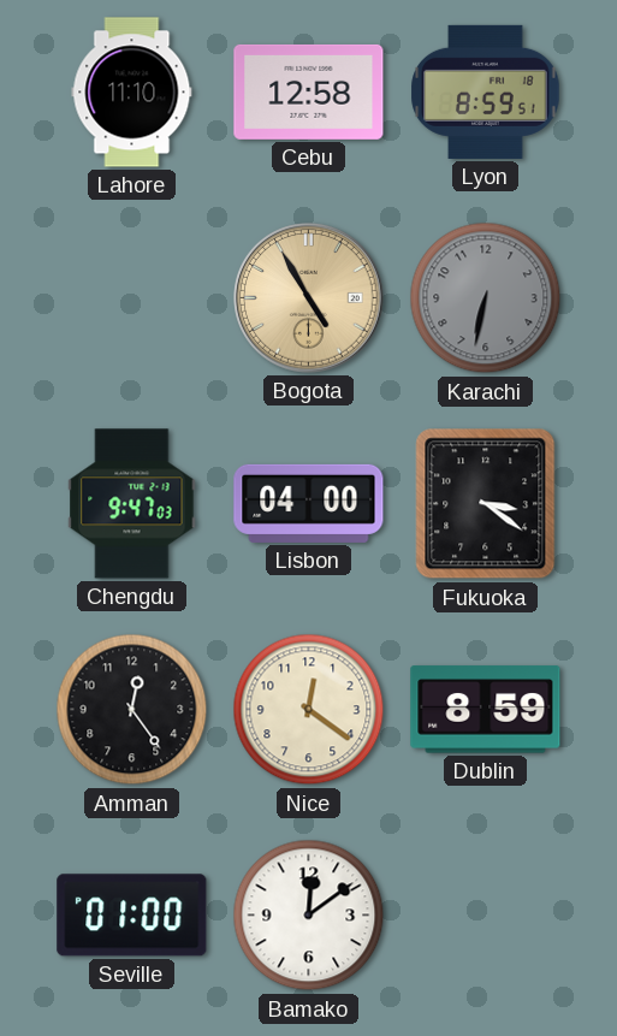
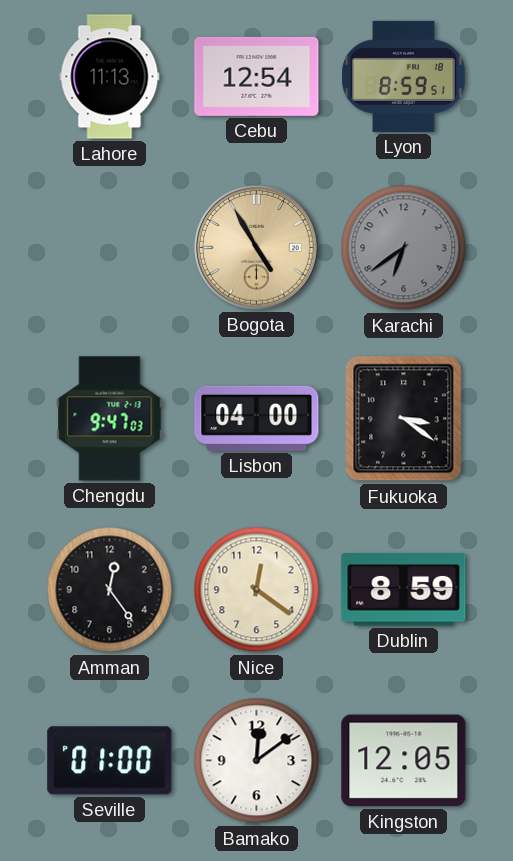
Lahore: 11:10 -> 11:13 (110, 77)
Cebu: 12:58 -> 12:54 (257, 76)
Karachi: 6:32 -> 6:39 (404, 248)
Kingston: none -> 12:05 (404, 761)
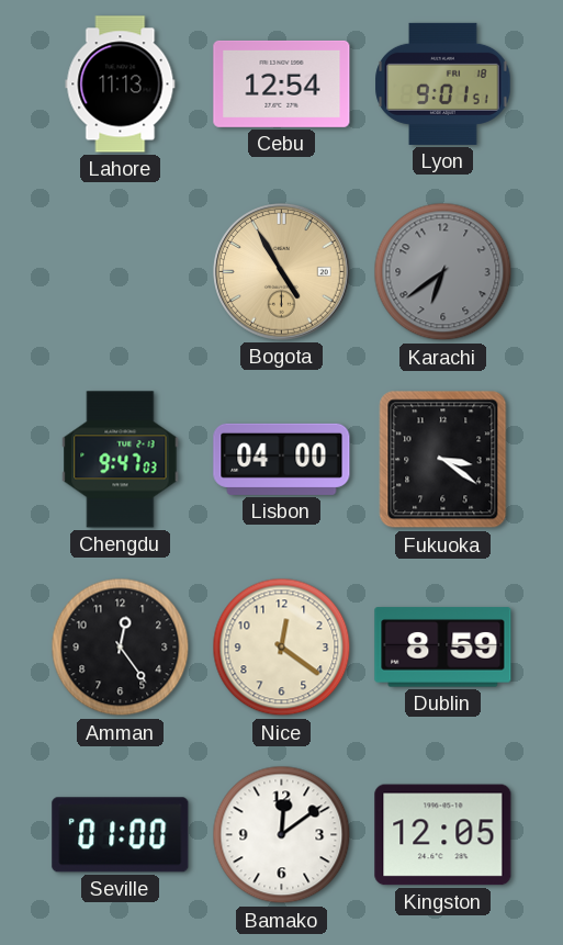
Lyon: 8:59 -> 9:01 (443, 83)
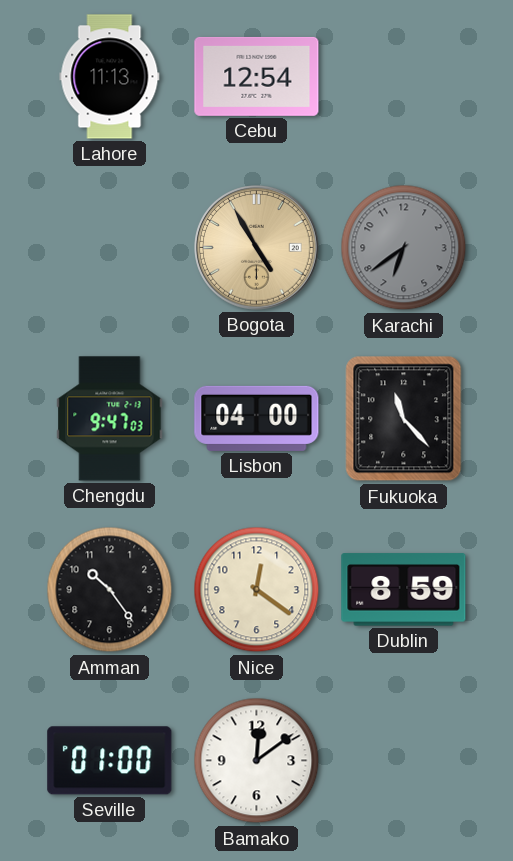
Lyon: 9:01 -> none (443, 83)
Fukuoka: 3:21 -> 11:23 (404, 419)
Amman: 12:24 -> 10:24 (110, 590)
Kingston: 12:05 -> none (443, 835)
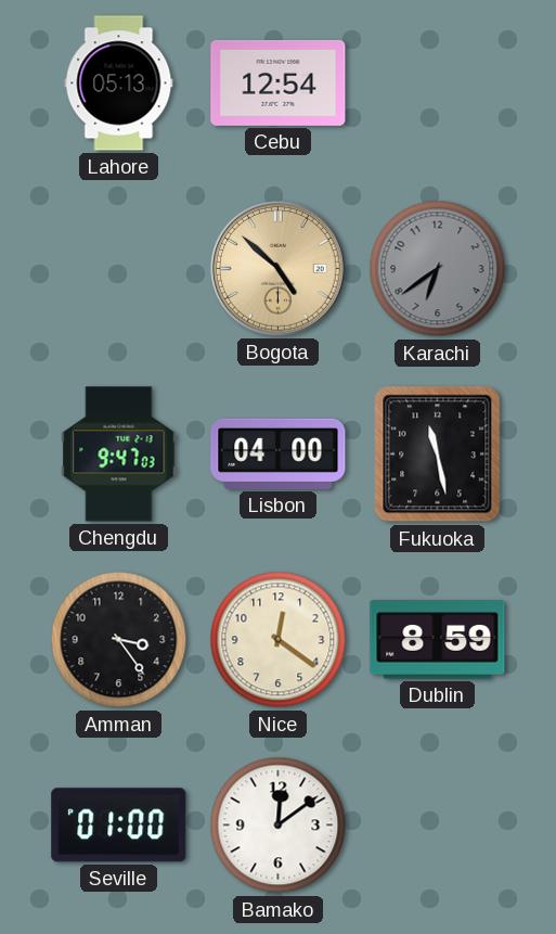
Lahore: 11:13 -> 05:13 (119, 84)
Bogota: 4:55 -> 4:52 (279, 269)
Fukuoka: 11:23 -> 11:28 (438, 455)
Amman: 10:24 -> 3:24 (119, 640)
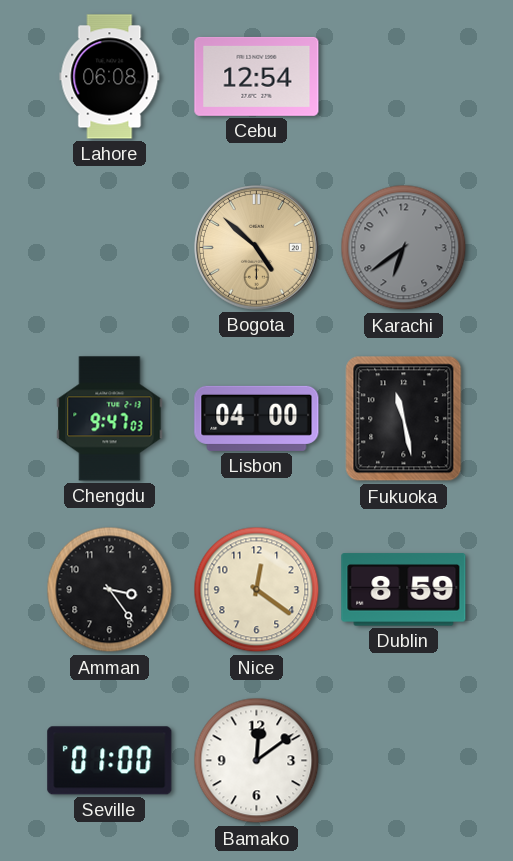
Lahore: 05:13 -> 06:08 (110, 77)
